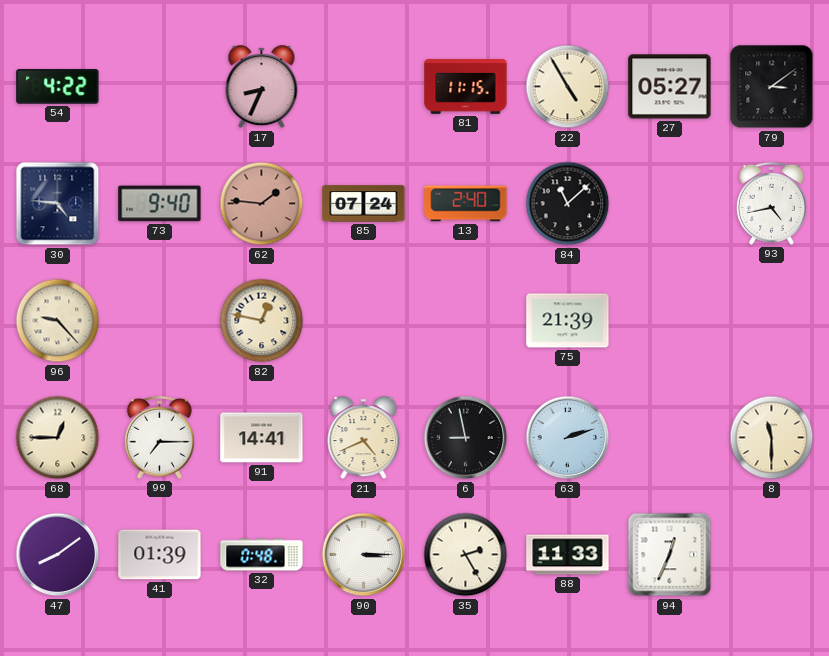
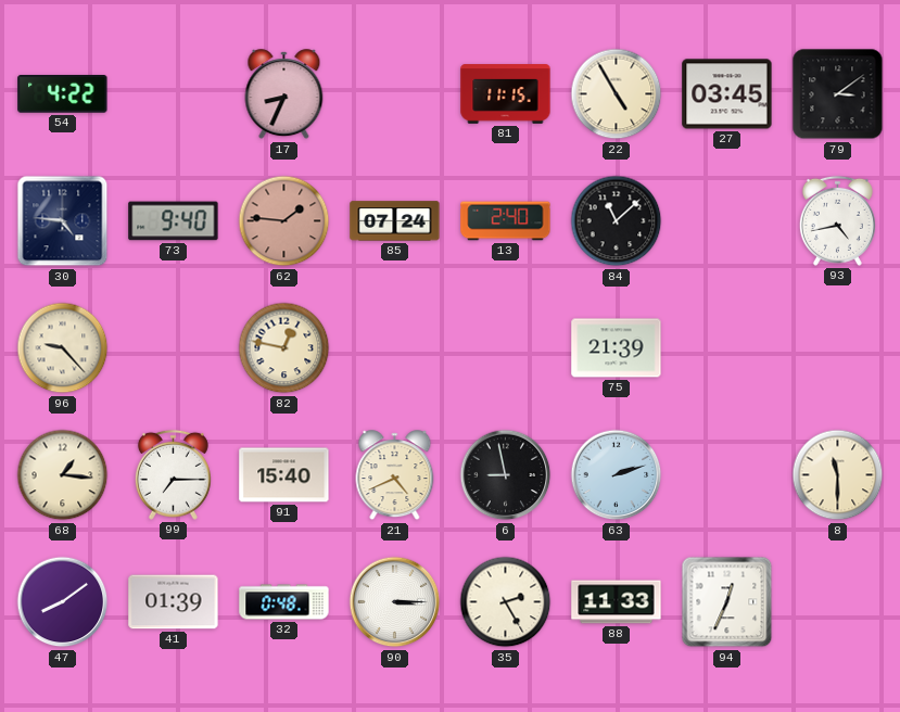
27: 05:27 -> 03:45 (727, 94)
68: 12:45 -> 1:16 (63, 475)
91: 14:41 -> 15:40 (284, 475)
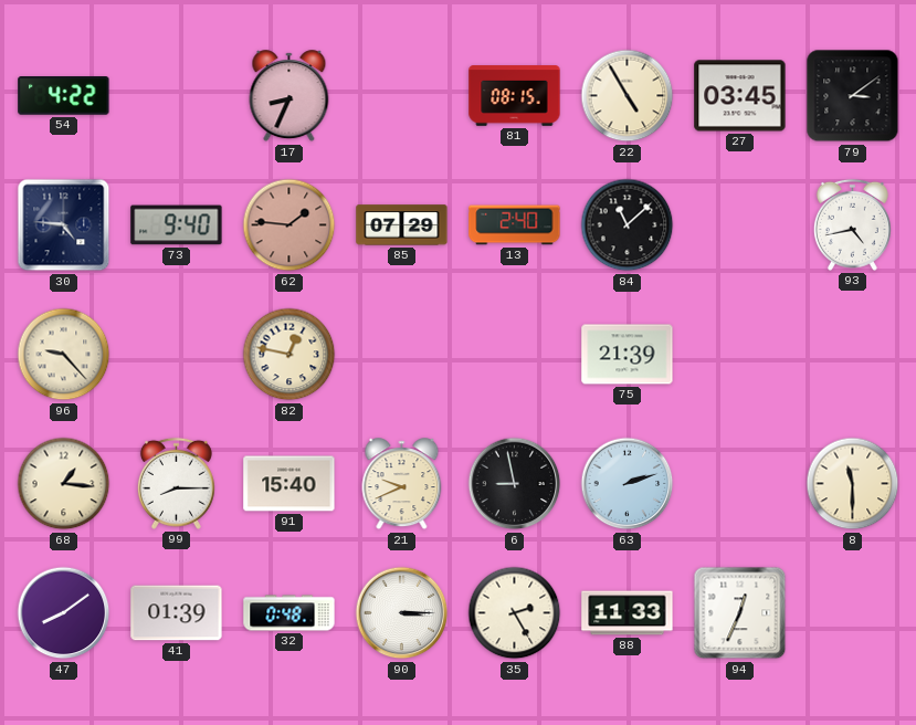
81: 11:15 -> 08:15 (515, 96)
85: 07:24 -> 07:29 (402, 225)
99: 7:15 -> 8:15 (176, 483)
21: 4:41 -> 9:41 (402, 484)
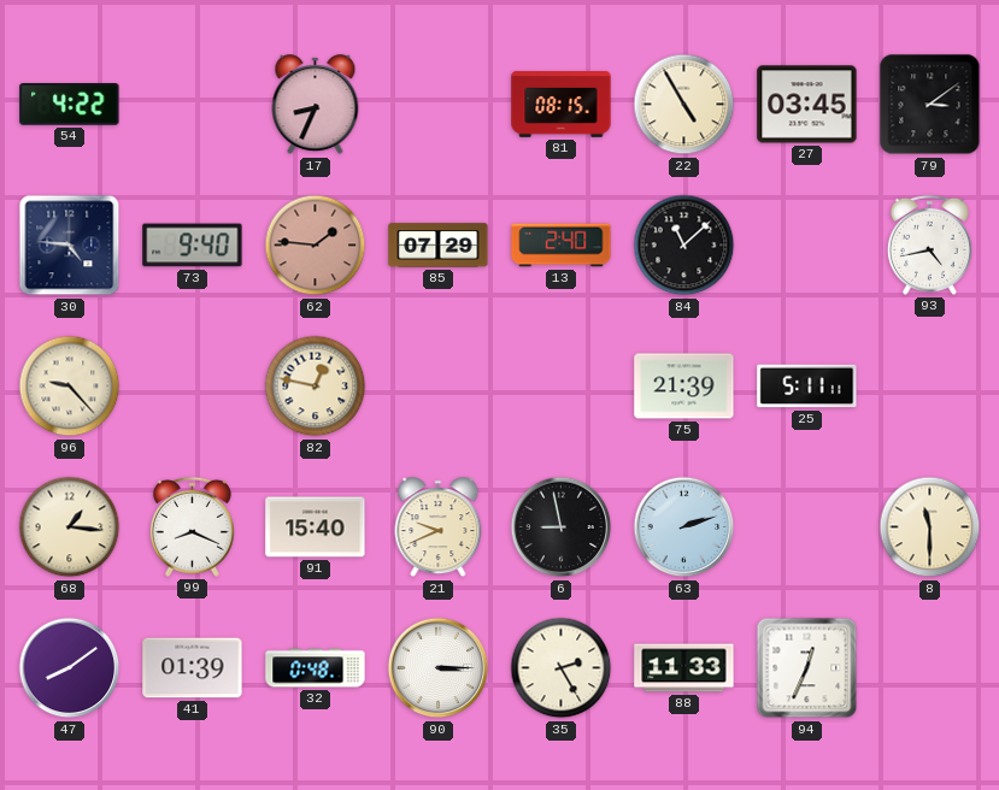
25: none -> 5:11 (807, 387)
99: 8:15 -> 8:19 (192, 526)
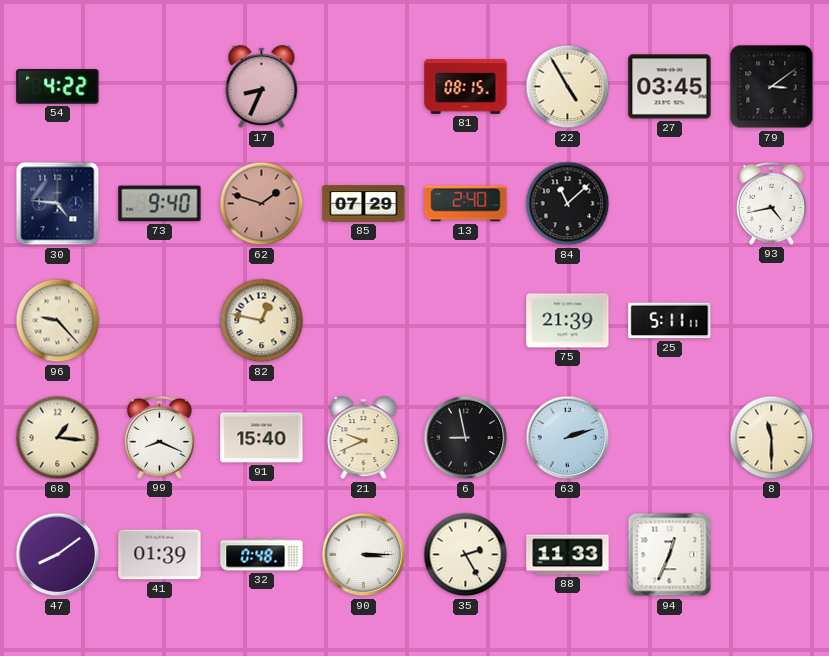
62: 1:46 -> 1:48 (262, 204)
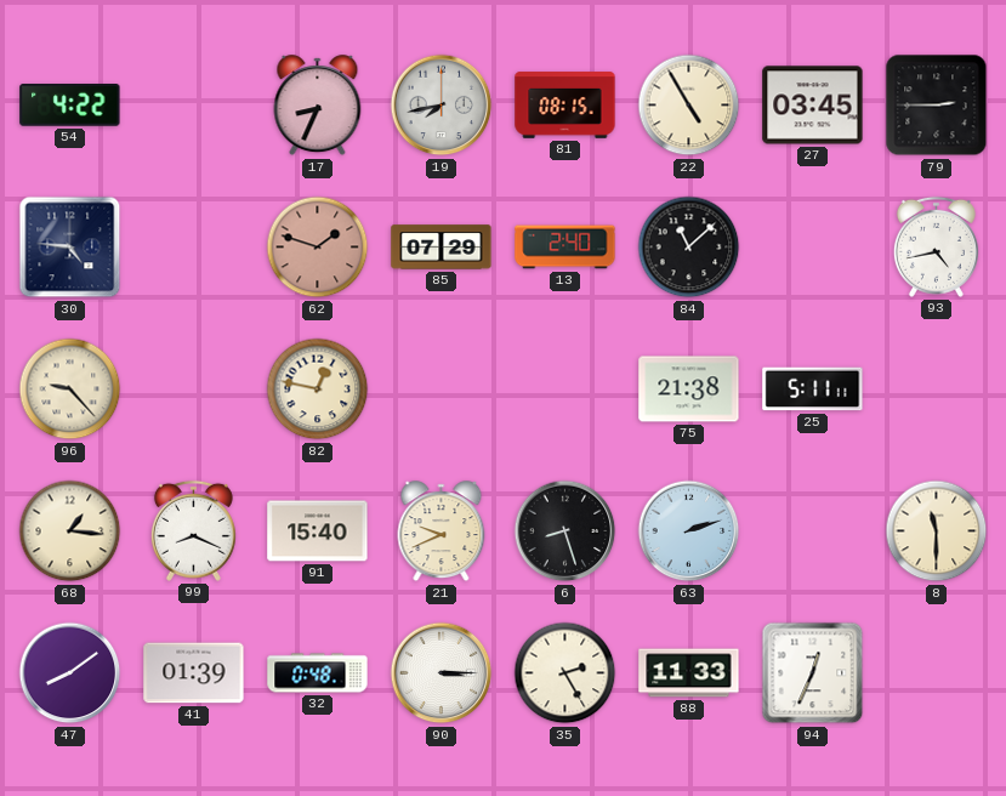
19: none -> 7:43 (442, 106)
79: 3:09 -> 2:45 (937, 106)
73: 9:40 -> none (160, 204)
75: 21:39 -> 21:38 (689, 390)
6: 8:58 -> 8:27 (565, 531)
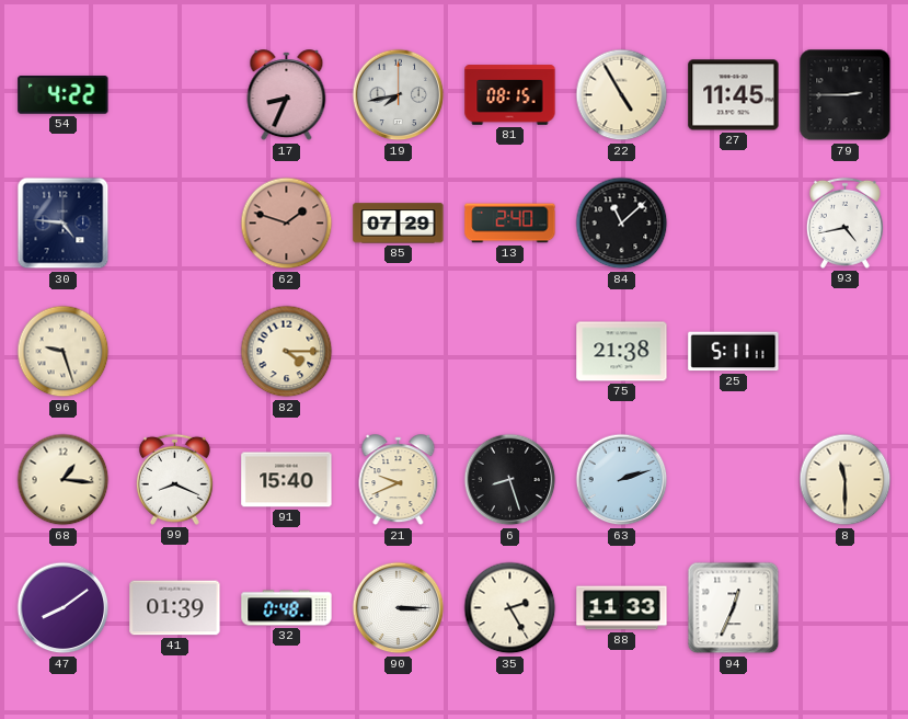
27: 03:45 -> 11:45 (734, 95)
96: 9:23 -> 9:27 (64, 352)
82: 12:47 -> 4:15 (287, 352)
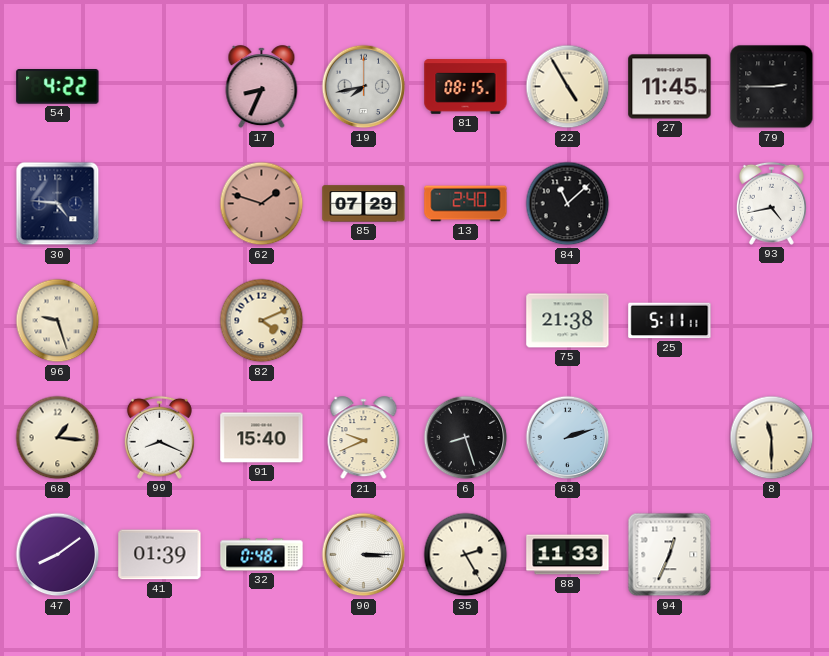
82: 4:15 -> 4:11 (262, 321)
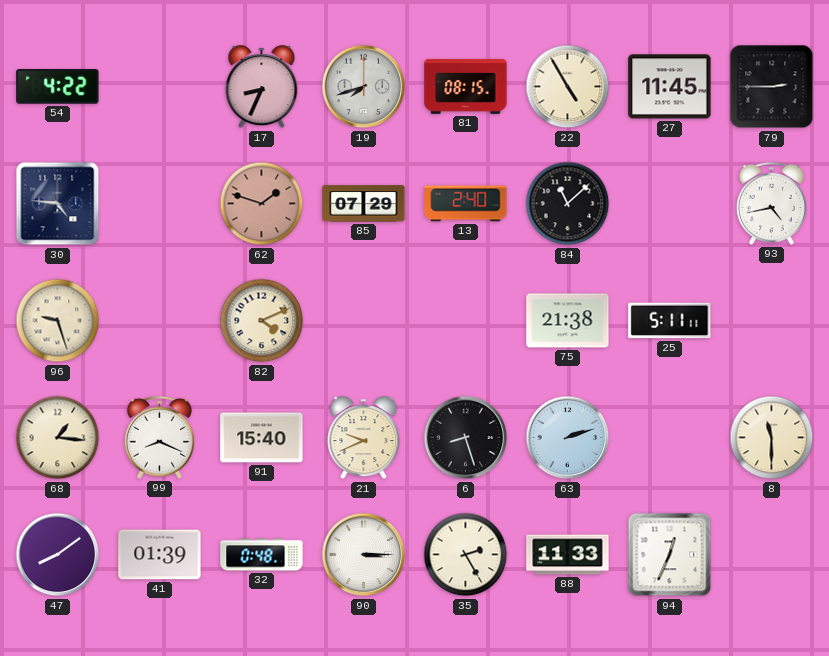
19: 7:43 -> 7:42 (364, 87)
